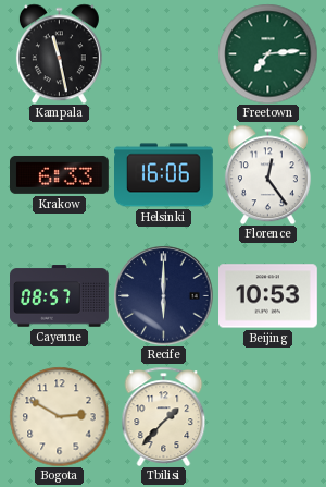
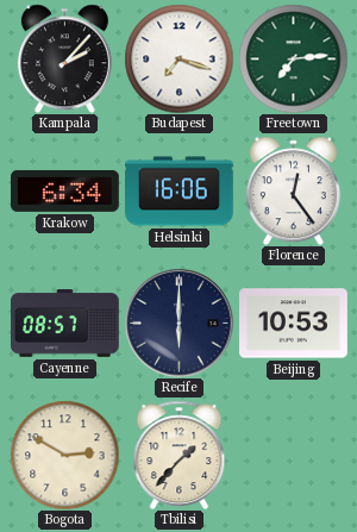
Kampala: 11:28 -> 2:07 (64, 58)
Budapest: none -> 7:18 (178, 58)
Krakow: 6:33 -> 6:34 (65, 190)
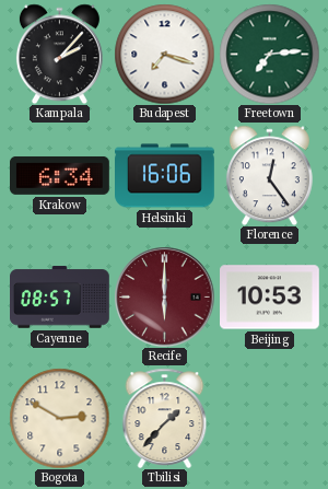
Recife dial: navy -> burgundy (164, 296)
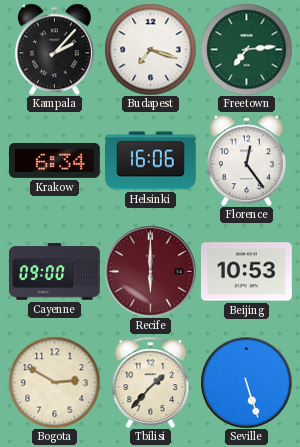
Cayenne: 08:57 -> 09:00 (55, 272)
Seville: none -> 5:27 (246, 382)
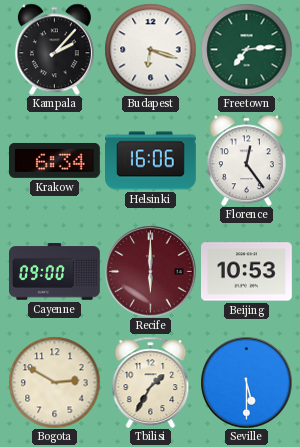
Budapest: 7:18 -> 6:18 (150, 49)
Tbilisi: 1:37 -> 1:35 (151, 382)
Seville: 5:27 -> 5:30 (246, 382)
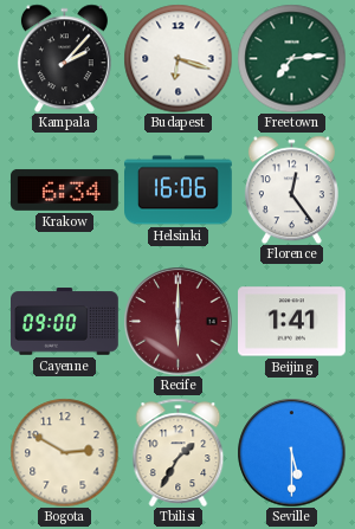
Beijing: 10:53 -> 1:41 (292, 322)
